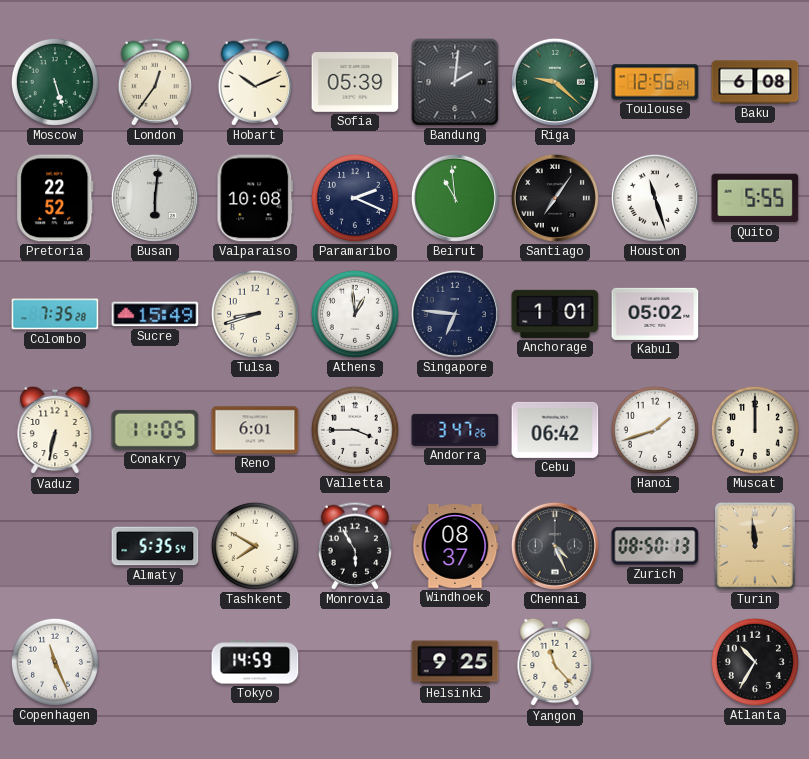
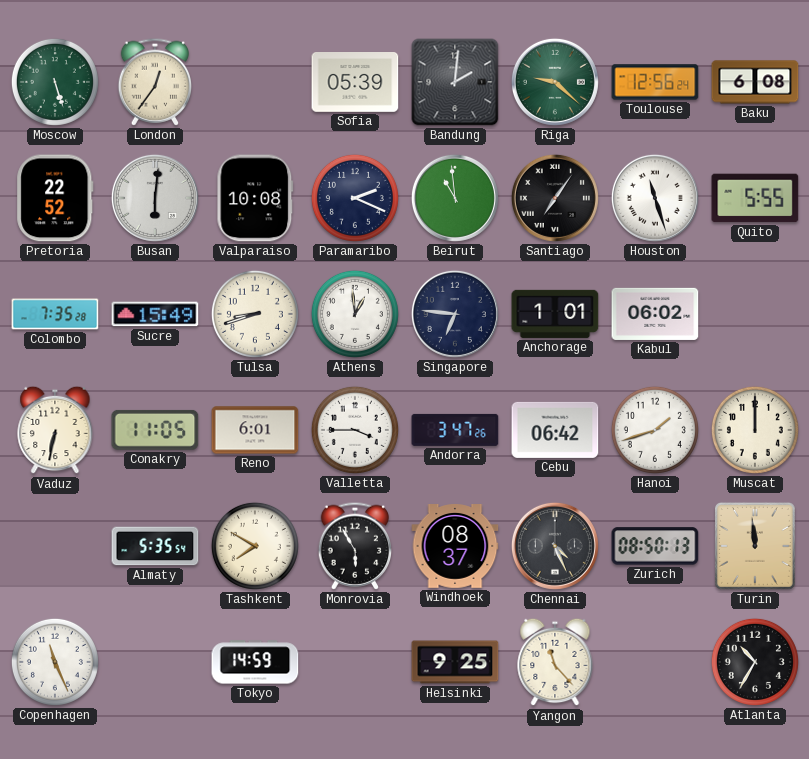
Hobart: 10:11 -> none (255, 82)
Kabul: 05:02 -> 06:02 (655, 314)
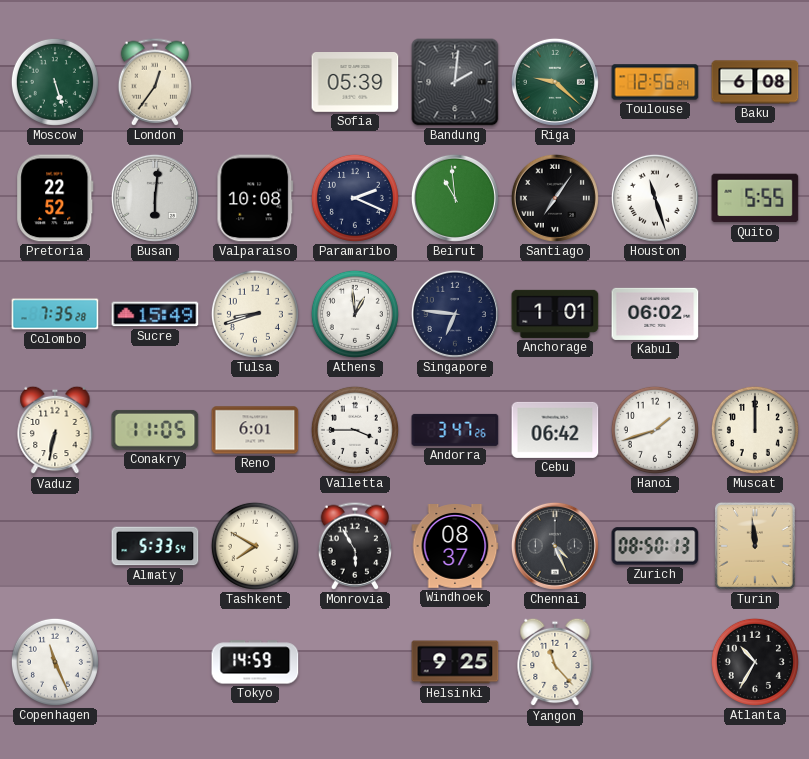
Almaty: 5:35 -> 5:33 (155, 546)
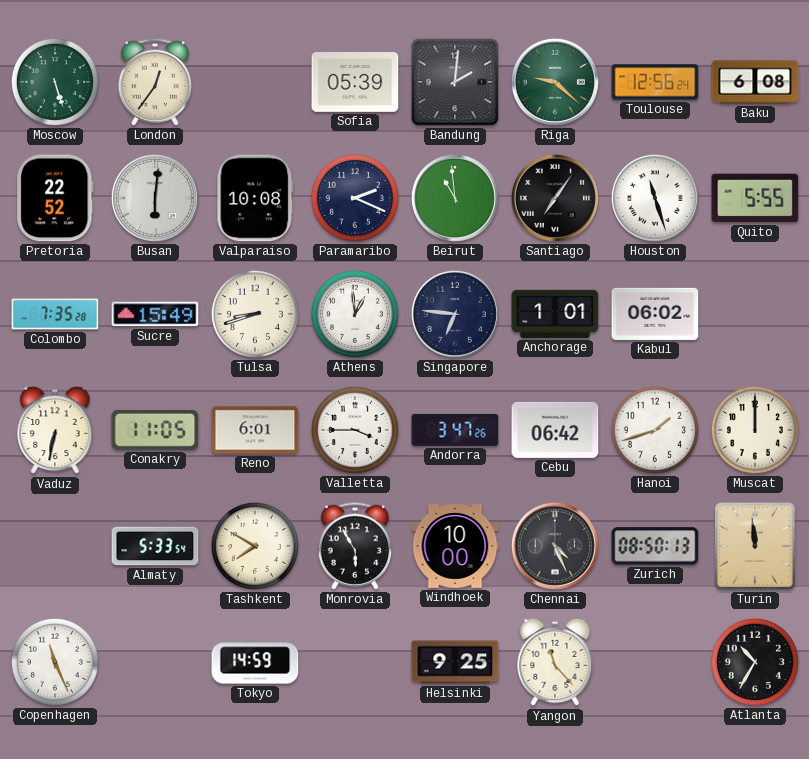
Windhoek: 08:37 -> 10:00 (455, 546)
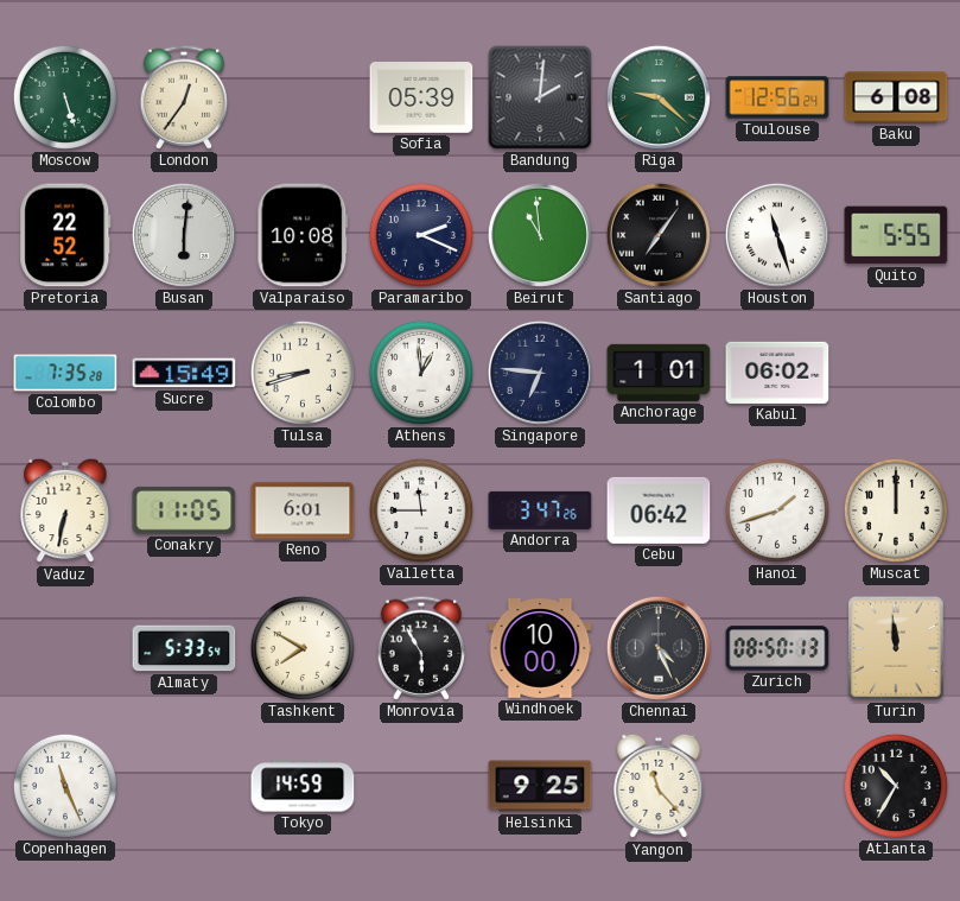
Valletta: 3:45 -> 11:45 (421, 510)
